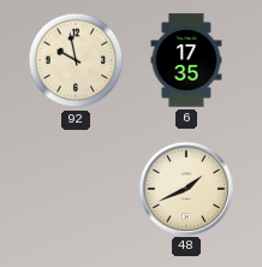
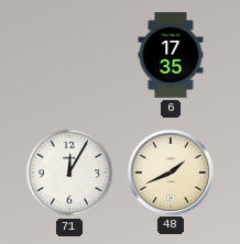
92: 9:58 -> none (76, 60)
71: none -> 12:05 (69, 173)
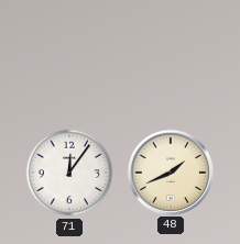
6: 17:35 -> none (171, 55)
71: 12:05 -> 12:06 (69, 173)
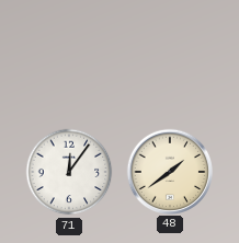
48: 1:41 -> 1:39 (169, 171)
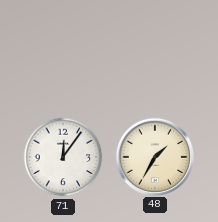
48: 1:39 -> 1:35 (154, 156)
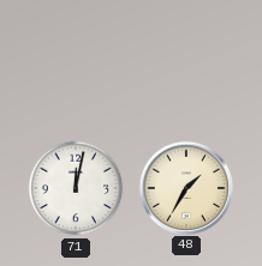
71: 12:06 -> 12:02 (76, 188)
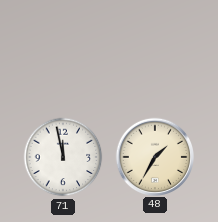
71: 12:02 -> 11:58 (63, 157)
